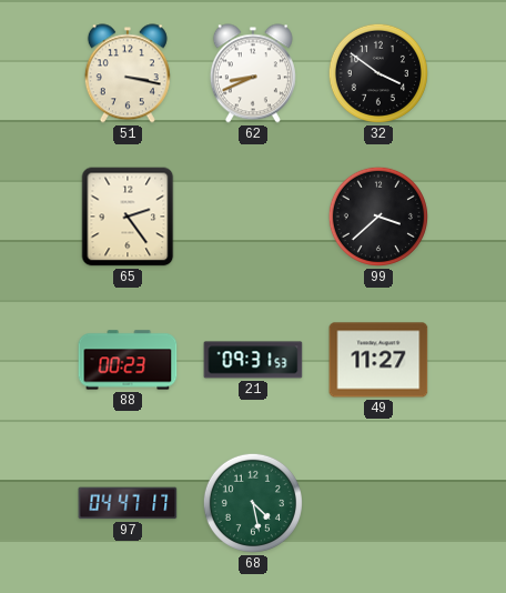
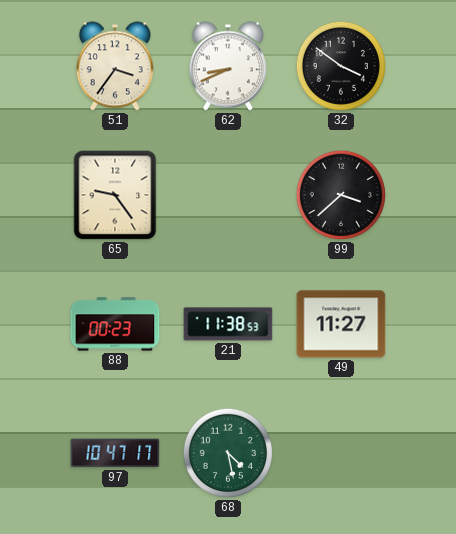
51: 3:17 -> 3:36 (115, 66)
65: 2:24 -> 9:24 (115, 195)
21: 09:31 -> 11:38 (228, 324)
97: 04:47 -> 10:47 (115, 453)
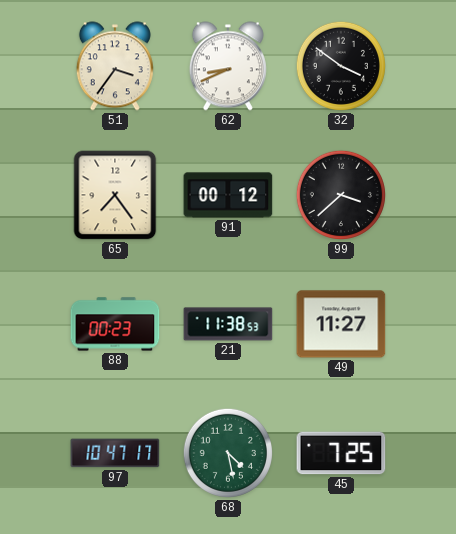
65: 9:24 -> 7:24 (115, 195)
91: none -> 00:12 (228, 195)
45: none -> 7:25 (341, 453)
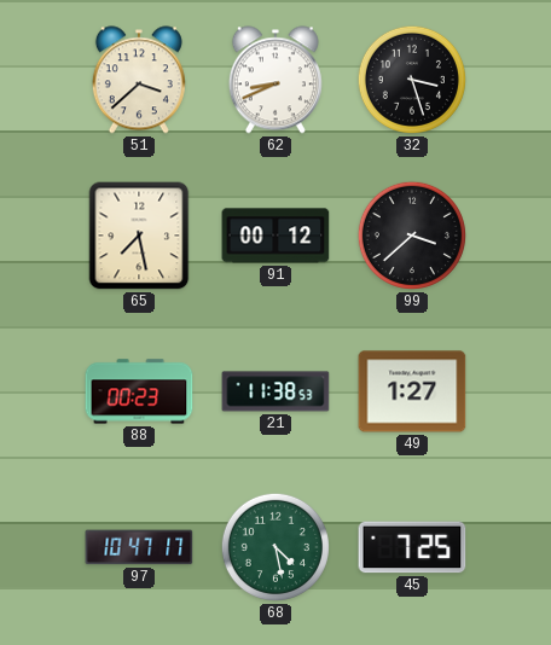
51: 3:36 -> 3:38 (139, 80)
32: 3:51 -> 3:27 (412, 80)
65: 7:24 -> 7:28 (139, 236)
49: 11:27 -> 1:27 (412, 391)
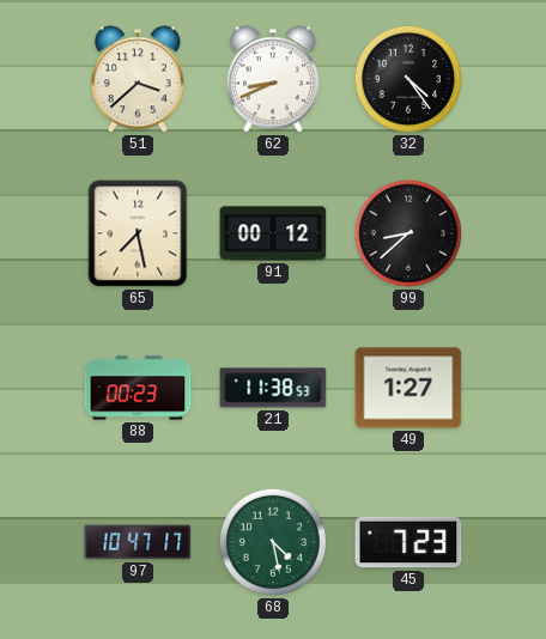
32: 3:27 -> 4:24 (408, 79)
99: 3:38 -> 8:38 (408, 233)
45: 7:25 -> 7:23 (408, 542)
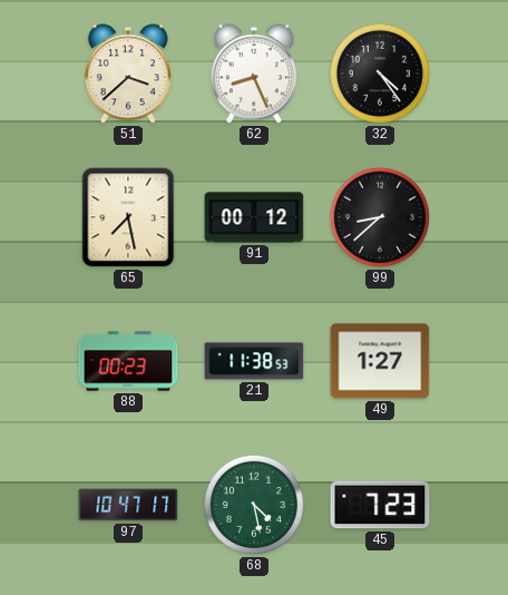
62: 8:41 -> 8:26 (254, 74)
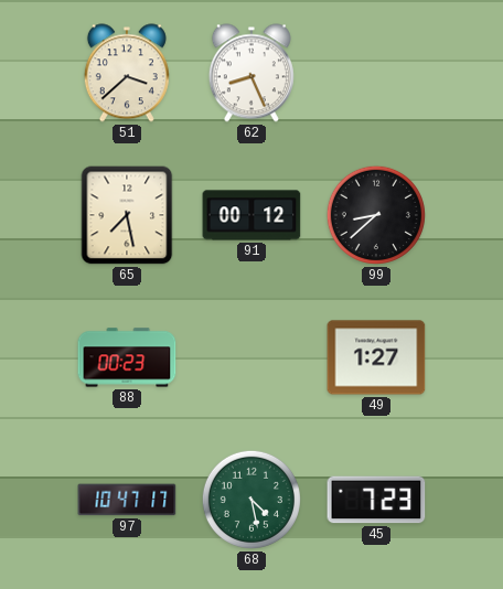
32: 4:24 -> none (380, 74)
21: 11:38 -> none (254, 361)
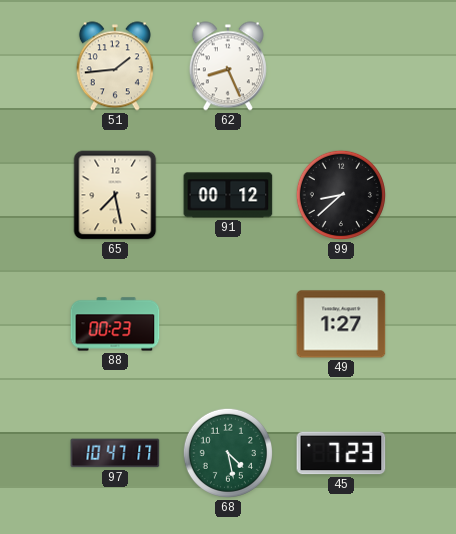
51: 3:38 -> 1:44 (115, 66)
